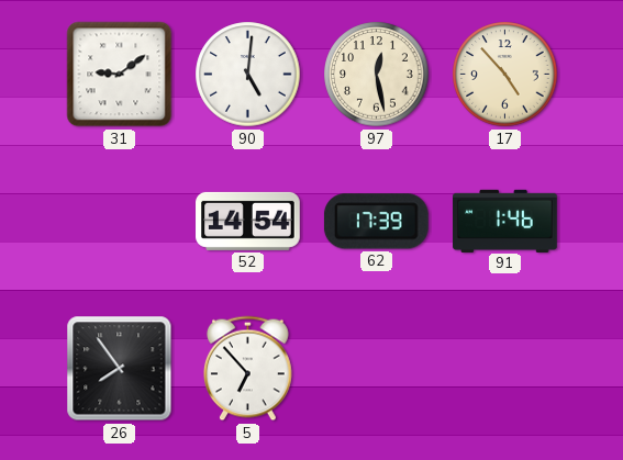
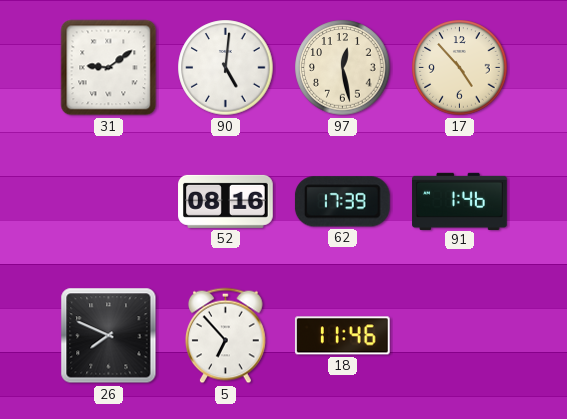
52: 14:54 -> 08:16 (226, 201)
26: 7:54 -> 7:49 (109, 336)
18: none -> 11:46 (342, 336)
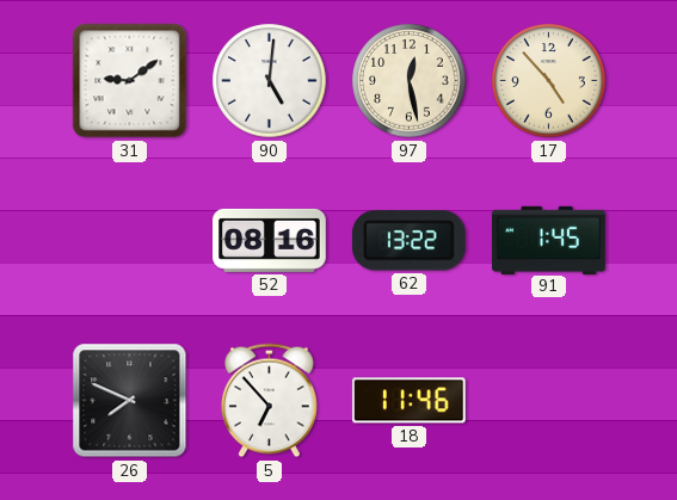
62: 17:39 -> 13:22 (408, 241)
91: 1:46 -> 1:45 (549, 240)
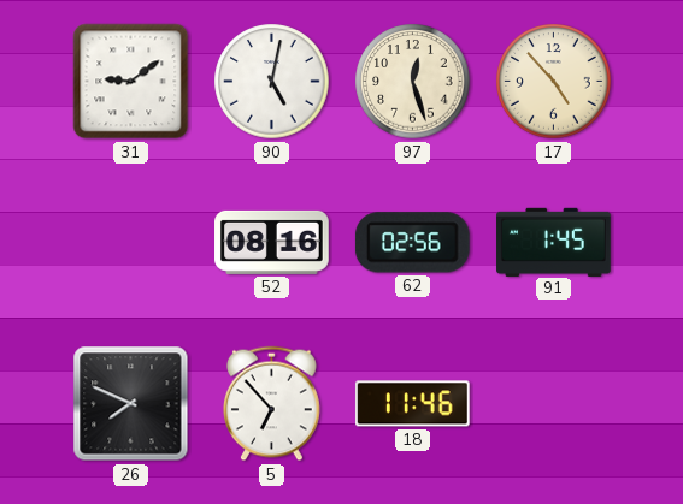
90: 5:01 -> 5:02 (272, 82)
97: 12:28 -> 12:27 (413, 82)
62: 13:22 -> 02:56 (412, 243)
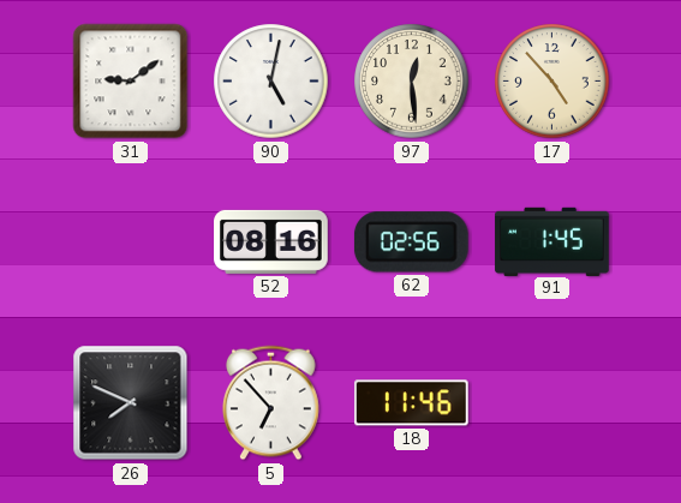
97: 12:27 -> 12:29 (412, 82)
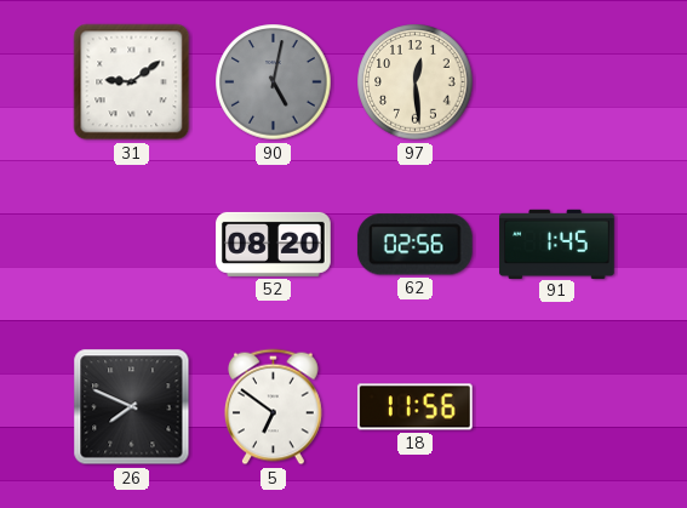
90 dial: white -> grey (274, 82)
17: 4:53 -> none (552, 82)
52: 08:16 -> 08:20 (274, 244)
5: 6:53 -> 6:51 (274, 407)
18: 11:46 -> 11:56 (414, 407)
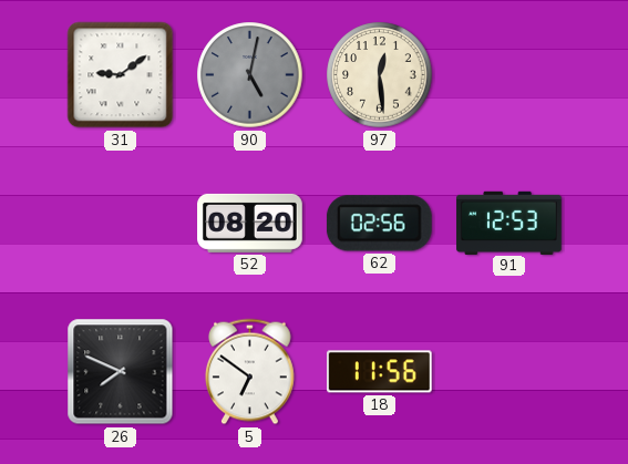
91: 1:45 -> 12:53 (509, 223)
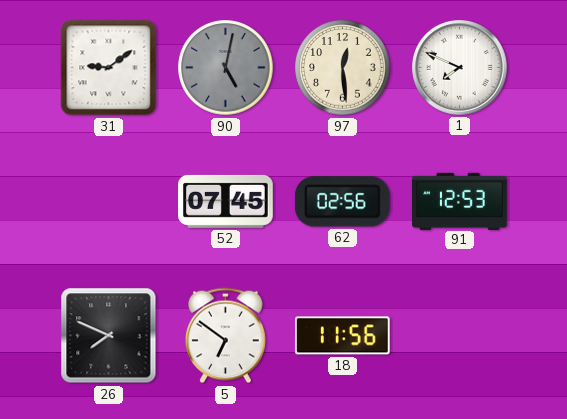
1: none -> 7:49 (460, 68)
52: 08:20 -> 07:45 (226, 201)
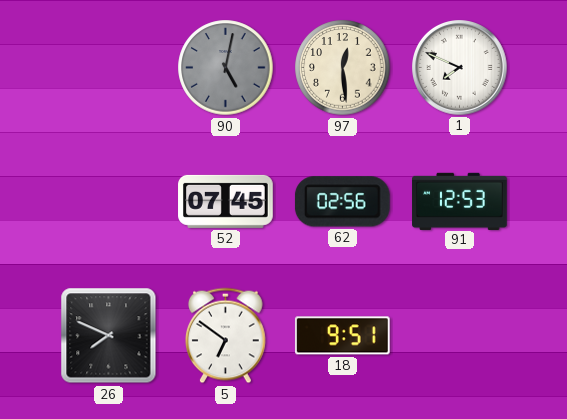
31: 9:09 -> none (109, 68)
18: 11:56 -> 9:51 (342, 336)
